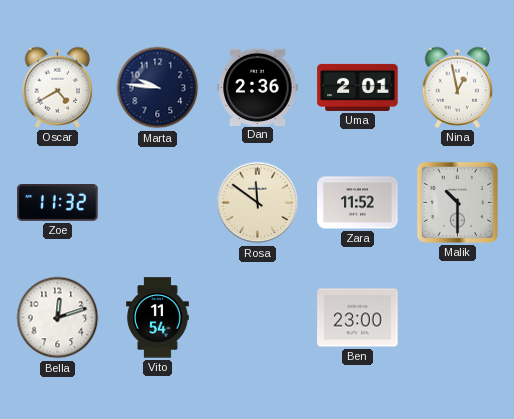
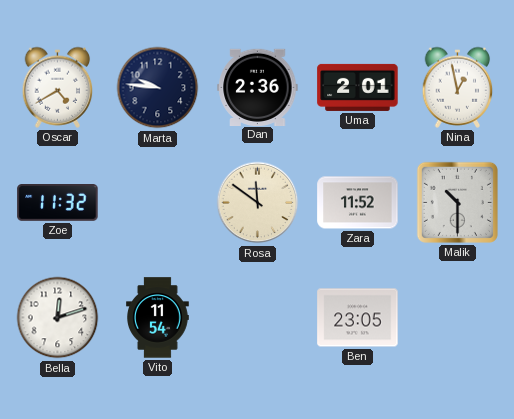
Ben: 23:00 -> 23:05 (358, 318)
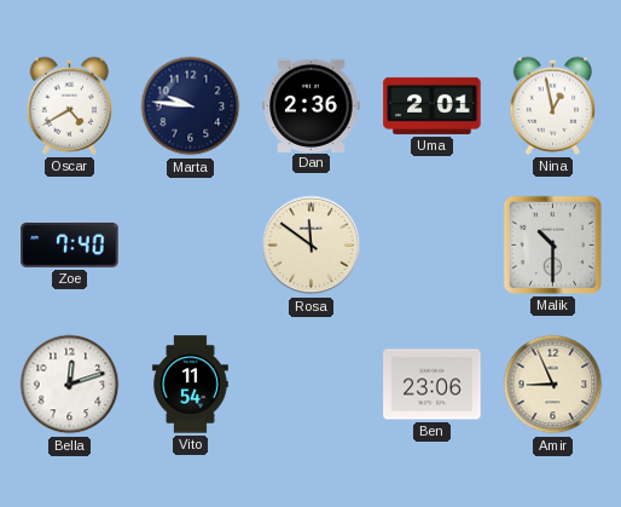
Zoe: 11:32 -> 7:40 (70, 246)
Zara: 11:52 -> none (358, 203)
Ben: 23:05 -> 23:06 (433, 385)
Amir: none -> 8:56 (553, 385)
